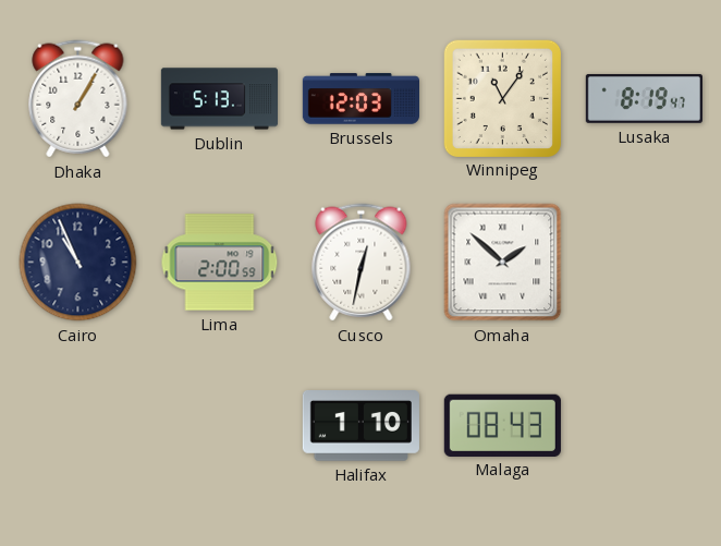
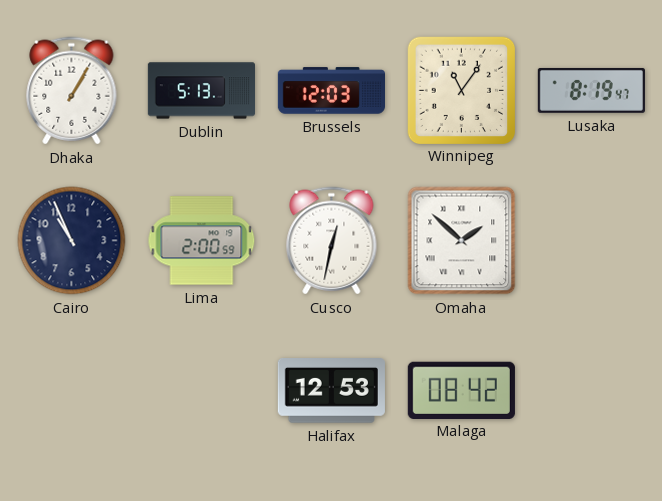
Halifax: 1:10 -> 12:53 (331, 391)
Malaga: 08:43 -> 08:42 (461, 390)
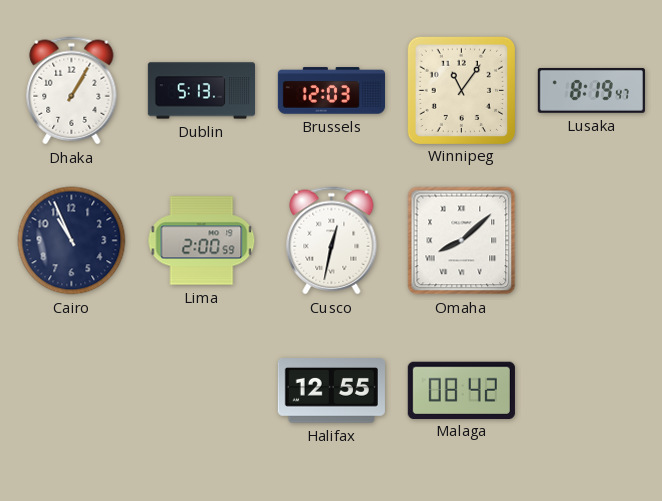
Omaha: 1:52 -> 8:08 (462, 241)
Halifax: 12:53 -> 12:55 (331, 391)
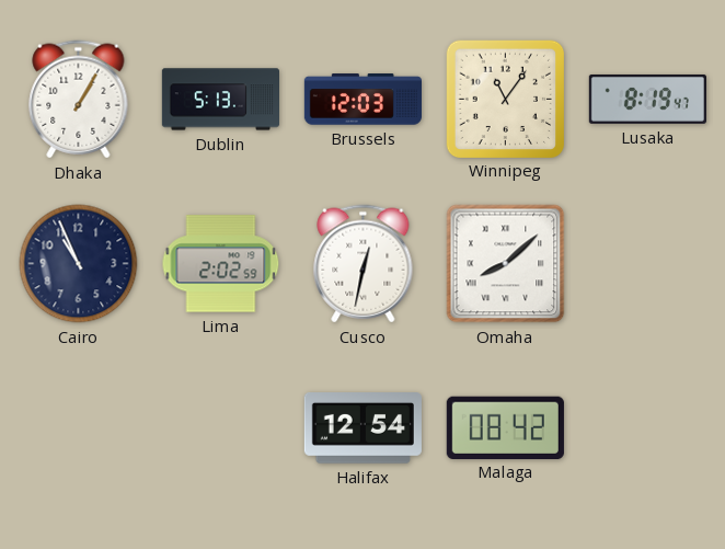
Lima: 2:00 -> 2:02 (221, 264)
Halifax: 12:55 -> 12:54 (362, 428)
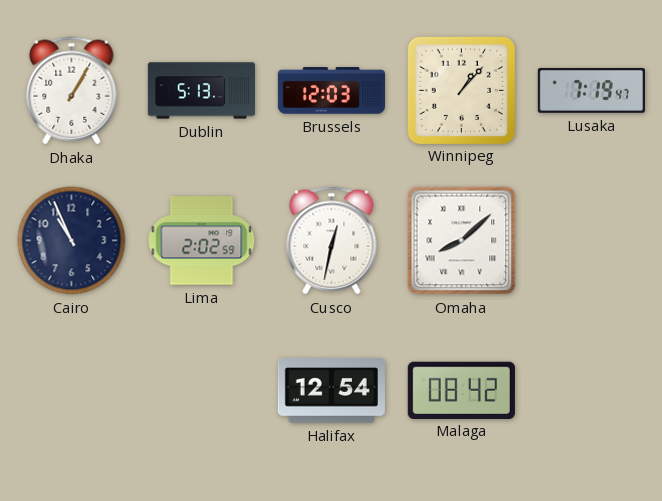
Winnipeg: 11:06 -> 1:07 (461, 90)
Lusaka: 8:19 -> 7:19 (591, 90)
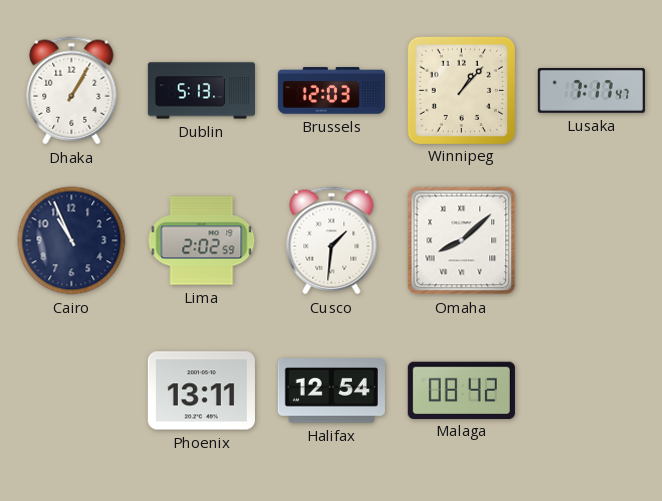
Lusaka: 7:19 -> 7:17 (591, 90)
Cusco: 12:32 -> 1:31 (332, 241)
Phoenix: none -> 13:11 (201, 391)
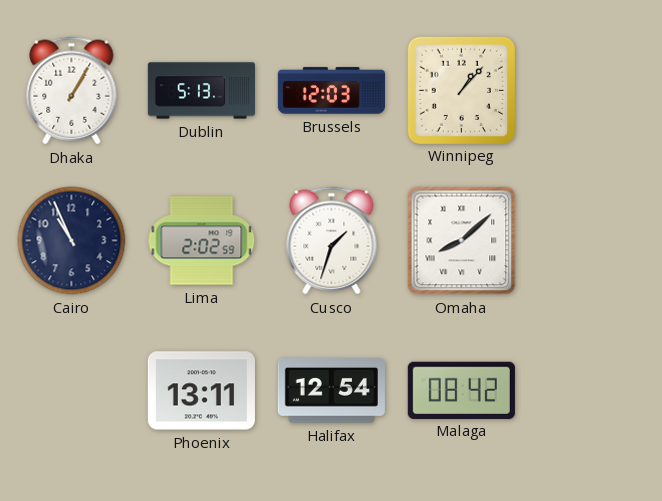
Lusaka: 7:17 -> none (591, 90)
Cusco: 1:31 -> 1:33 (332, 241)
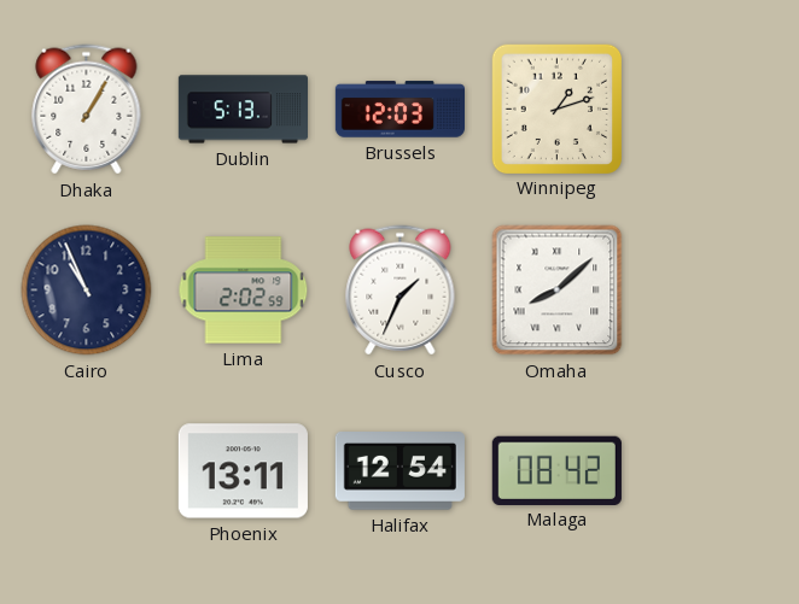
Winnipeg: 1:07 -> 1:12 (556, 109)
Cusco: 1:33 -> 1:34 (401, 291)
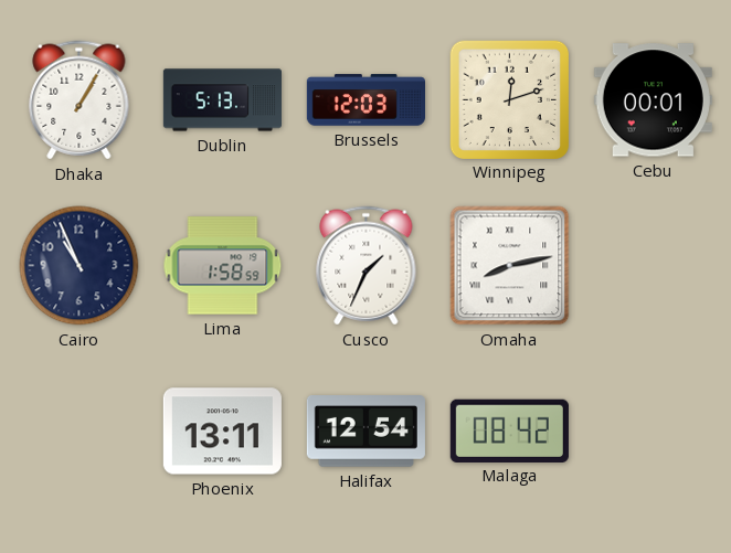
Winnipeg: 1:12 -> 12:12 (509, 99)
Cebu: none -> 00:01 (653, 100)
Lima: 2:02 -> 1:58 (223, 266)
Omaha: 8:08 -> 8:13 (510, 266)
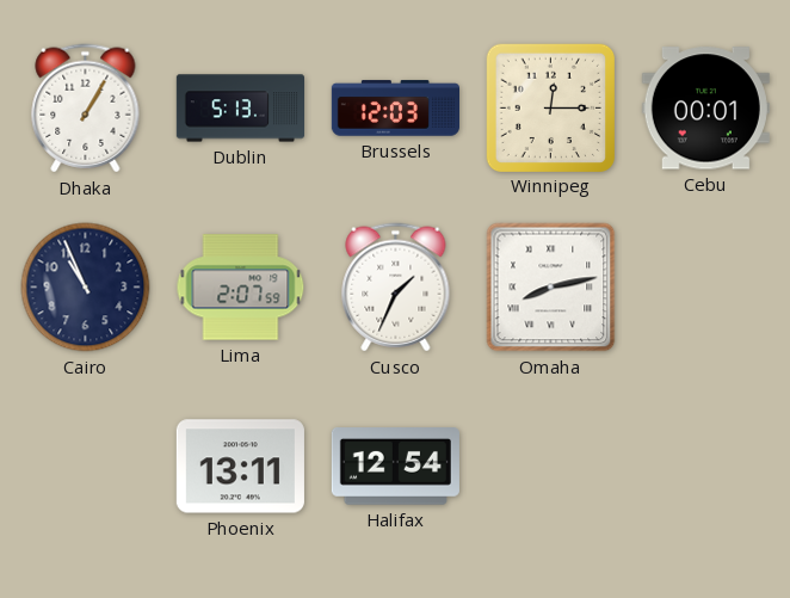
Winnipeg: 12:12 -> 12:15 (550, 107)
Lima: 1:58 -> 2:07 (241, 288)
Malaga: 08:42 -> none (509, 430)
